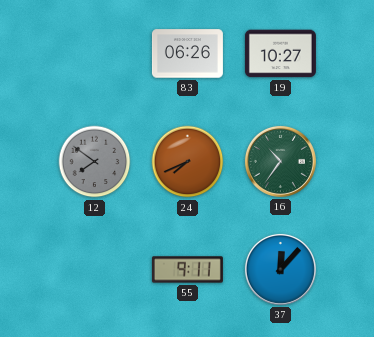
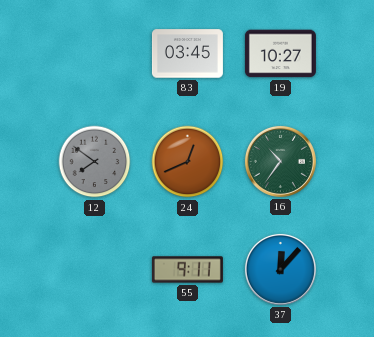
83: 06:26 -> 03:45 (187, 54)
24: 7:41 -> 12:41 (188, 162)
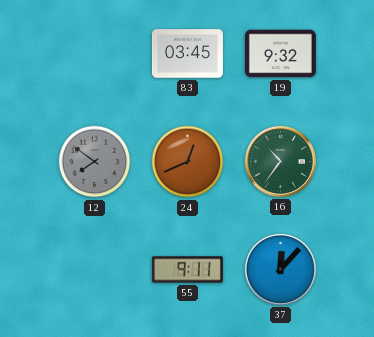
19: 10:27 -> 9:32 (280, 54)
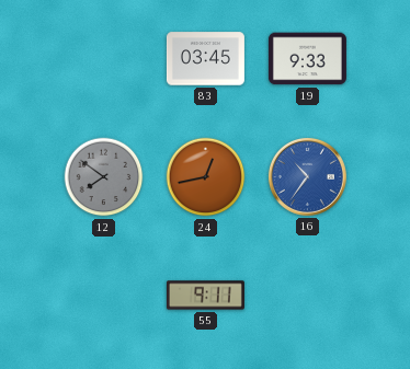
19: 9:32 -> 9:33 (307, 59)
24: 12:41 -> 12:43 (206, 177)
16 dial: green -> blue (307, 176)
37: 12:07 -> none (280, 269)
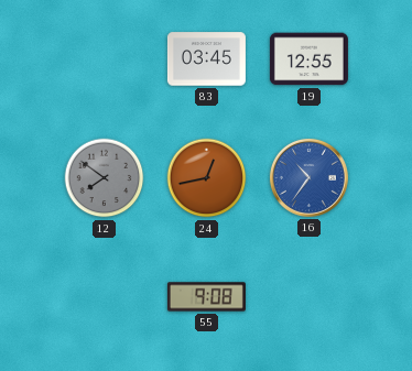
19: 9:33 -> 12:55 (308, 59)
55: 9:11 -> 9:08 (206, 297)
